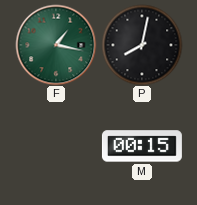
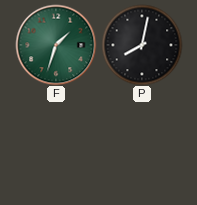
F: 1:17 -> 1:33 (56, 45)
M: 00:15 -> none (142, 146)
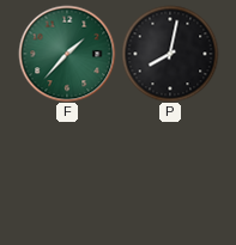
F: 1:33 -> 1:37 (67, 54)
